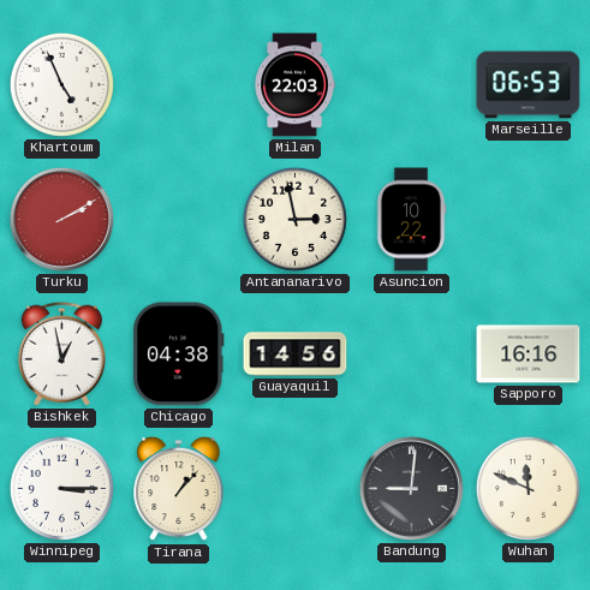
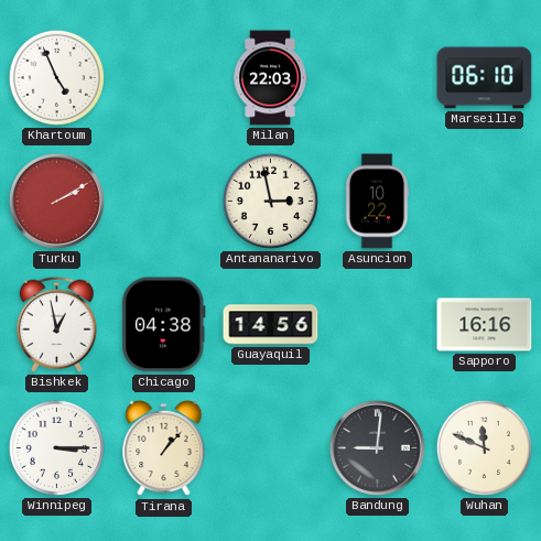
Marseille: 06:53 -> 06:10 (485, 78)
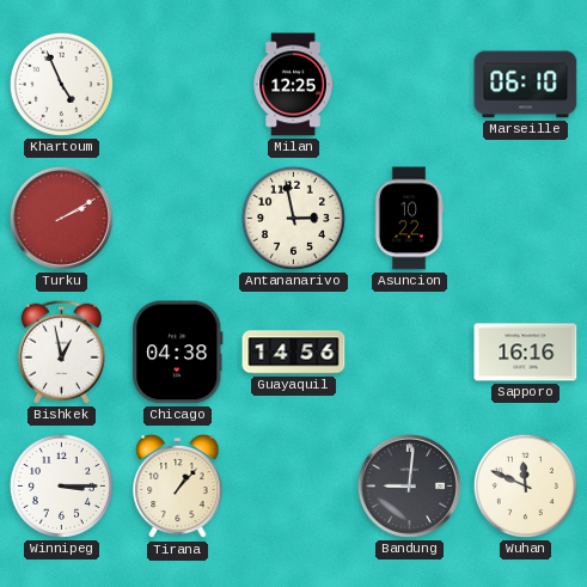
Milan: 22:03 -> 12:25 (293, 85)
